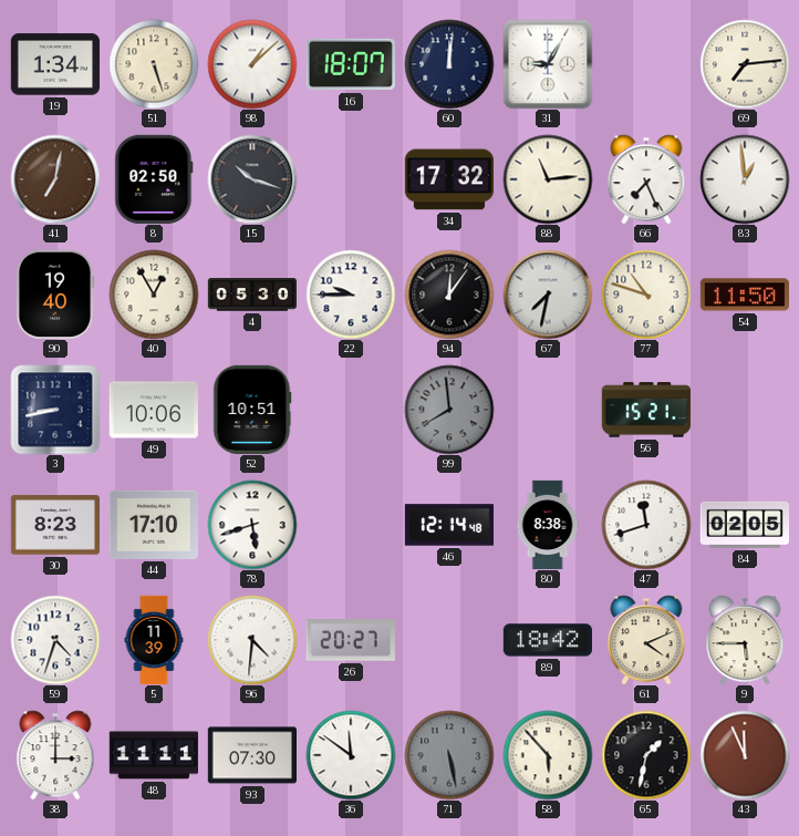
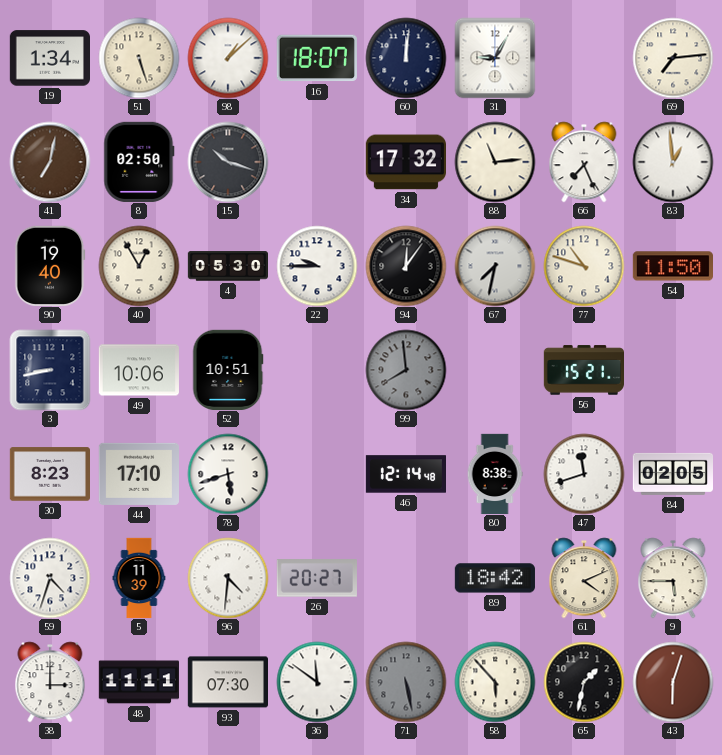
43: 11:56 -> 6:03 (673, 682)
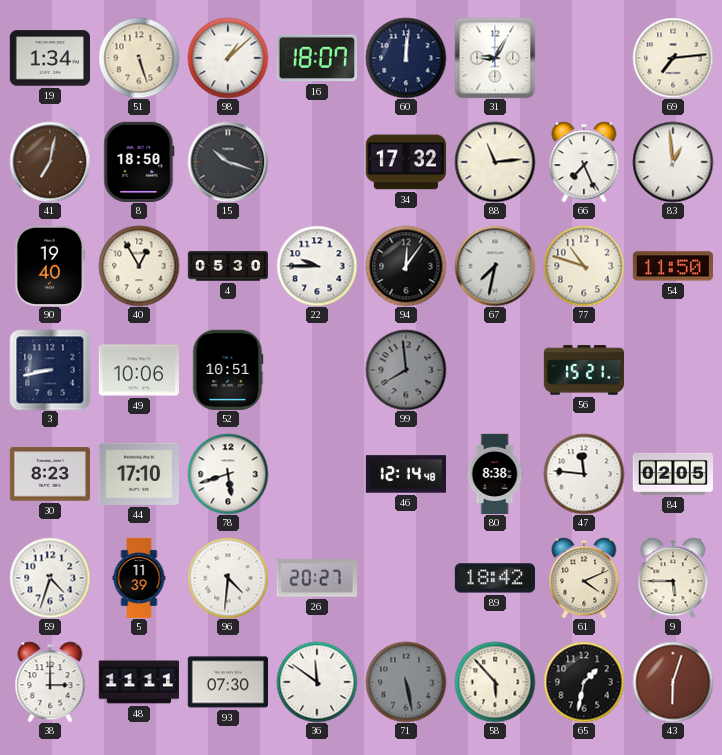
8: 02:50 -> 18:50 (139, 162)
47: 11:42 -> 11:46 (584, 474)
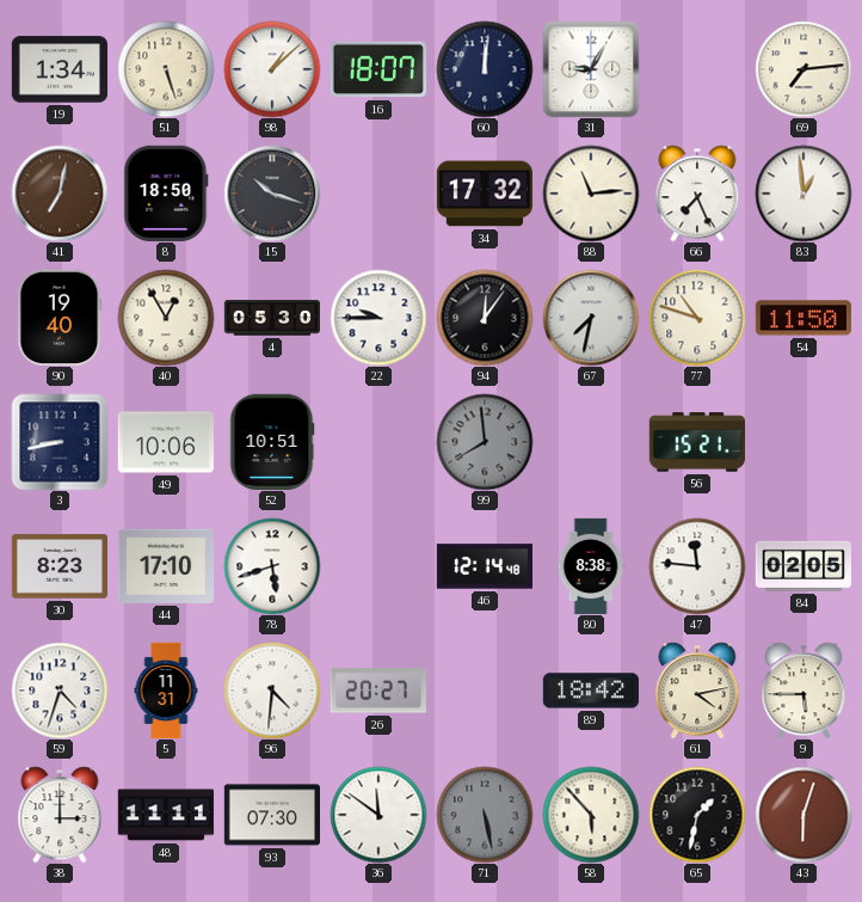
5: 11:39 -> 11:31 (166, 691)
61: 4:11 -> 4:13 (697, 691)
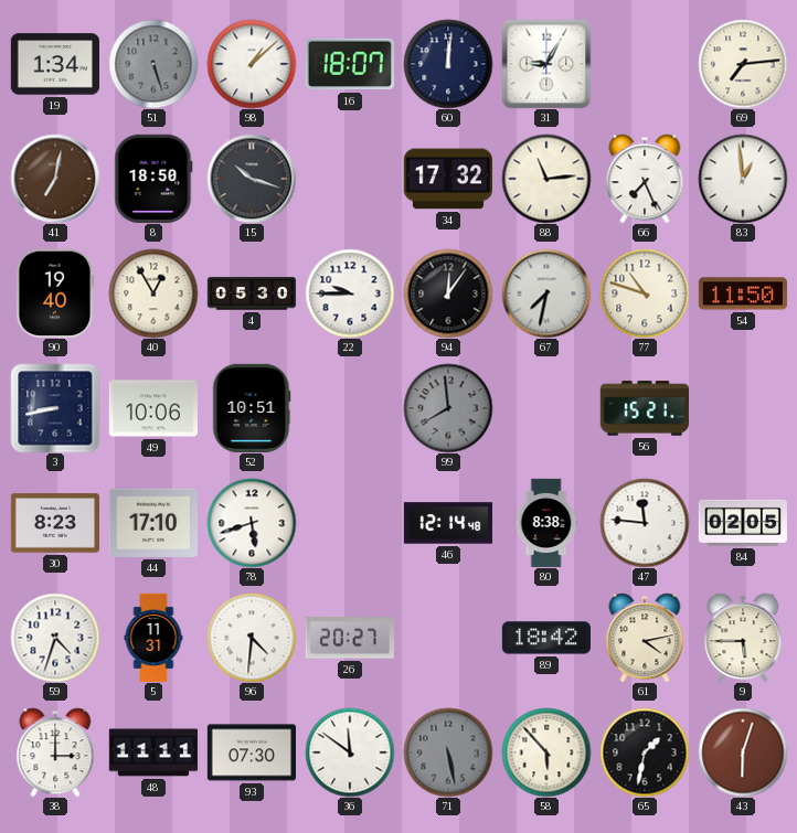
51 dial: cream -> grey (153, 64)
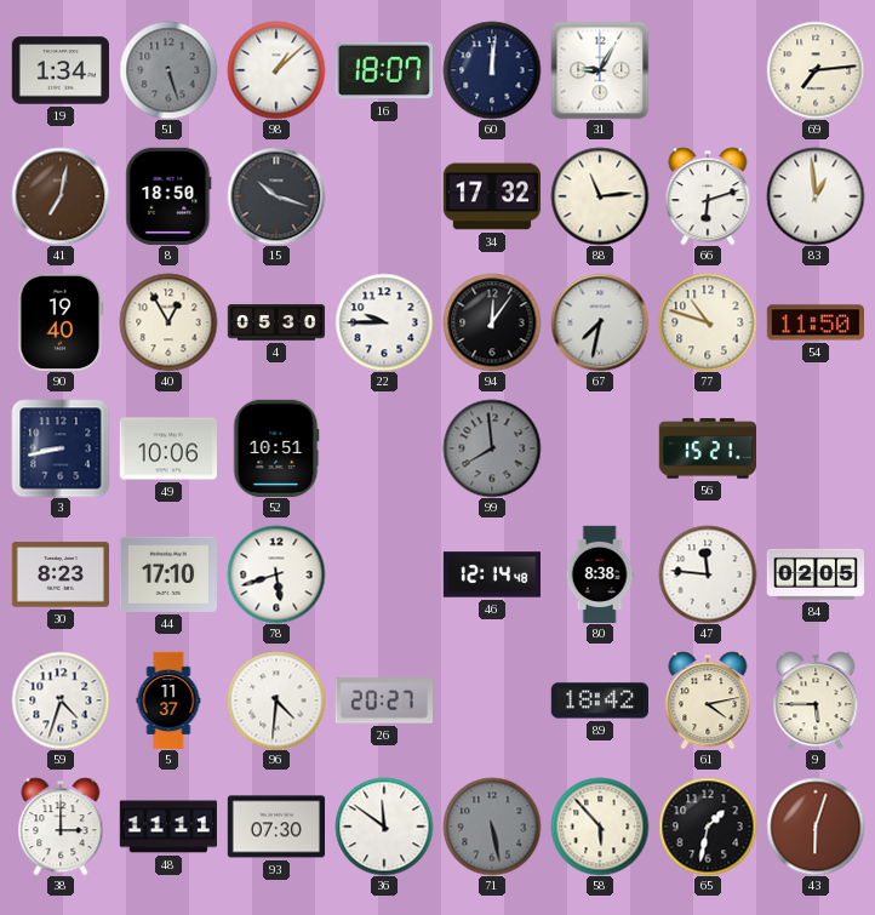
66: 7:26 -> 6:12 (708, 196)
5: 11:31 -> 11:37 (168, 700)
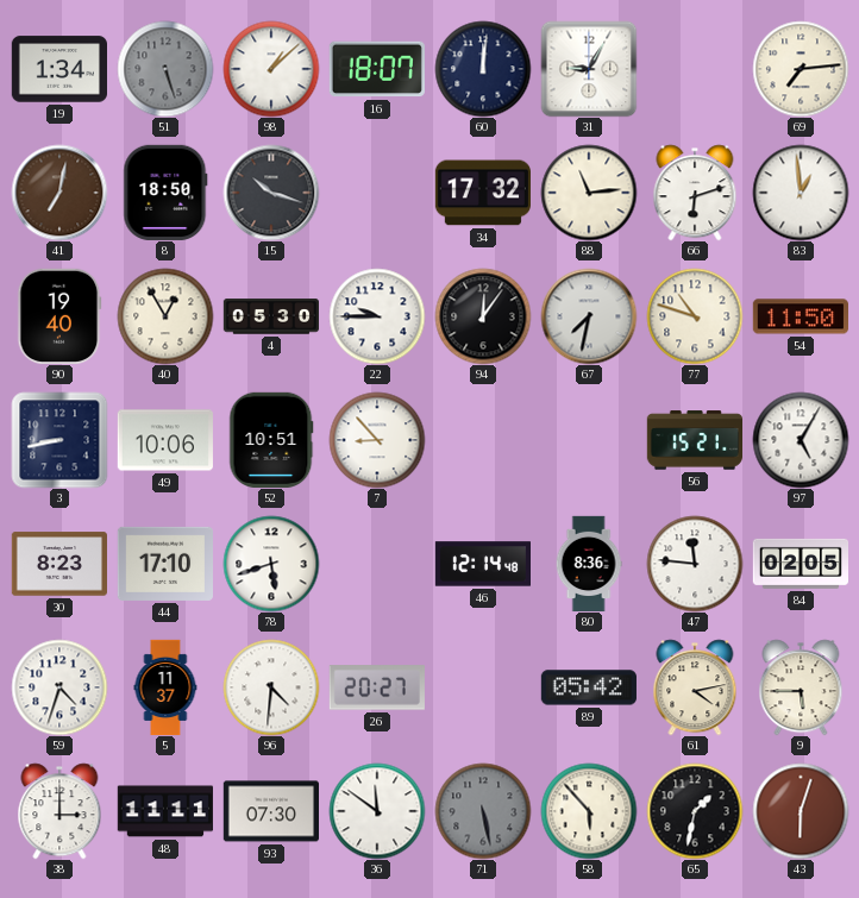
7: none -> 8:53 (377, 440)
99: 7:59 -> none (492, 448)
97: none -> 5:05 (801, 440)
80: 8:38 -> 8:36 (589, 564)
89: 18:42 -> 05:42 (589, 687)
